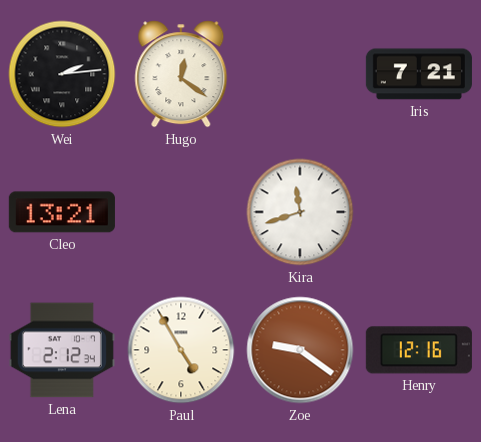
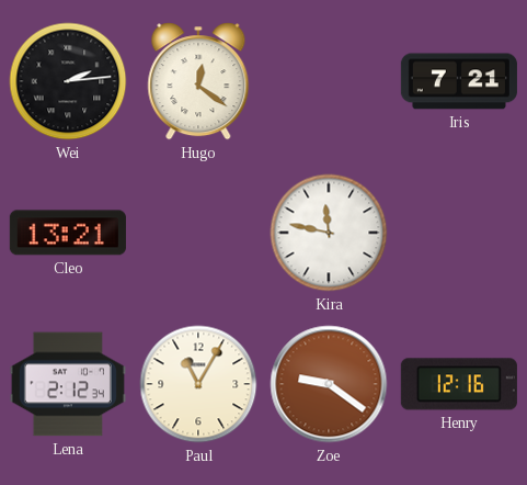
Kira: 11:42 -> 11:47 (329, 233)
Paul: 4:55 -> 11:05 (198, 384)
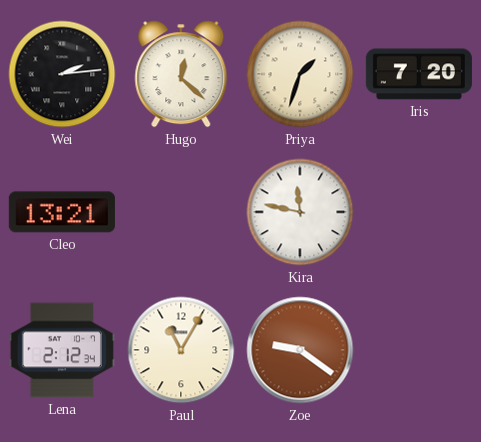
Hugo: 12:21 -> 12:22 (181, 74)
Priya: none -> 1:33 (300, 74)
Iris: 7:21 -> 7:20 (419, 74)
Henry: 12:16 -> none (459, 384)
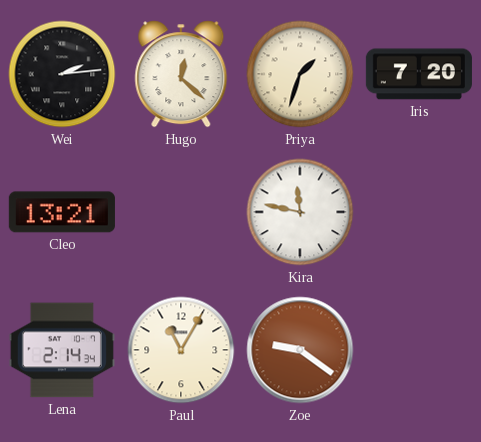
Lena: 2:12 -> 2:14 (62, 350)
